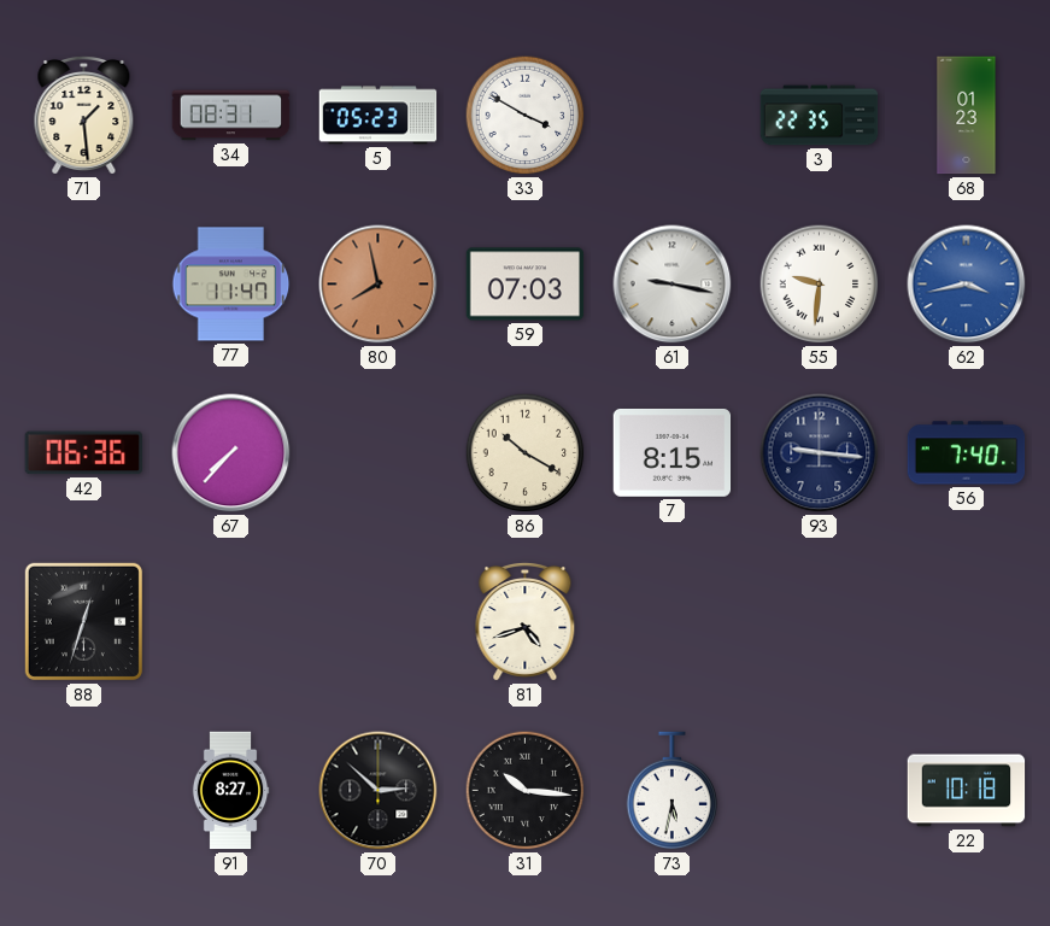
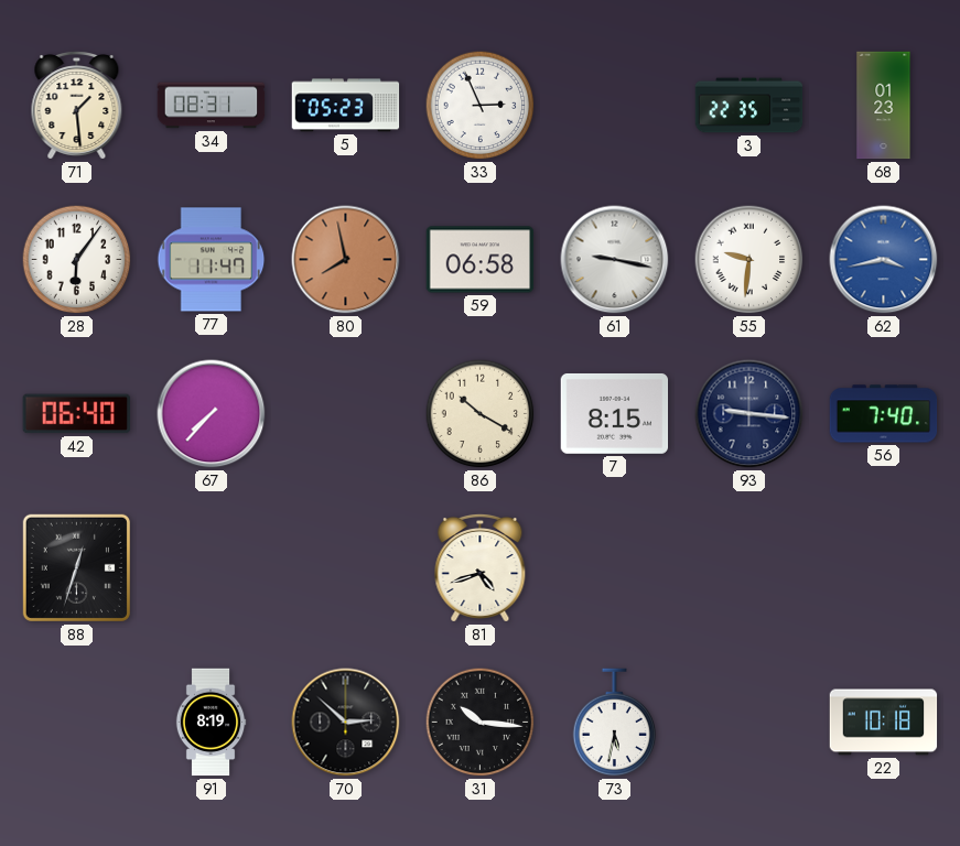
33: 3:50 -> 2:56 (481, 106)
28: none -> 6:06 (77, 260)
59: 07:03 -> 06:58 (481, 260)
42: 06:36 -> 06:40 (76, 414)
91: 8:27 -> 8:19 (211, 723)
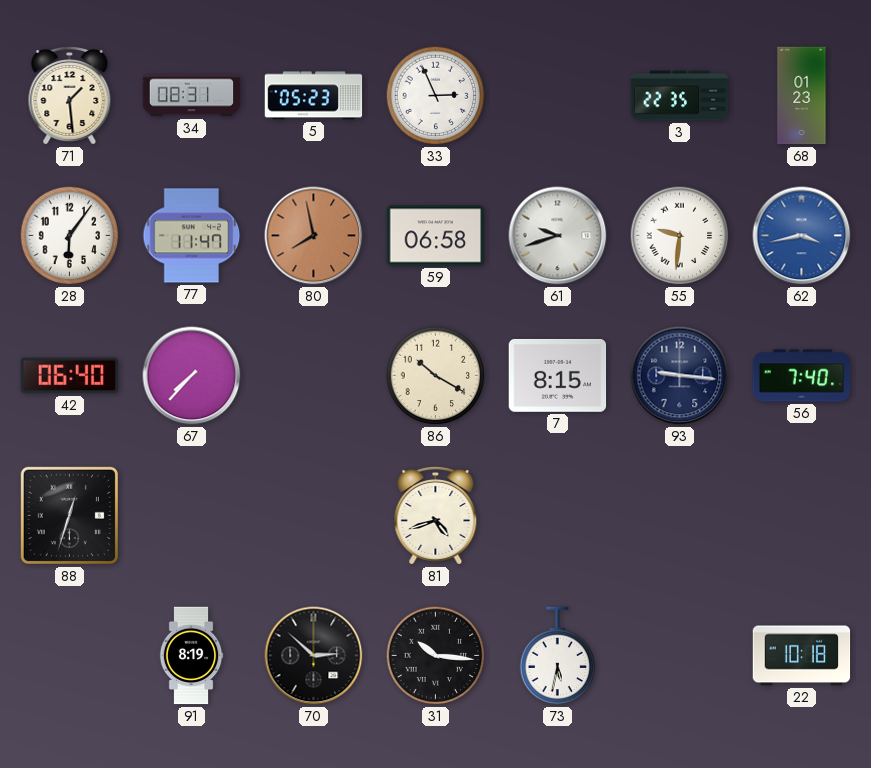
61: 9:17 -> 9:42 (558, 236)
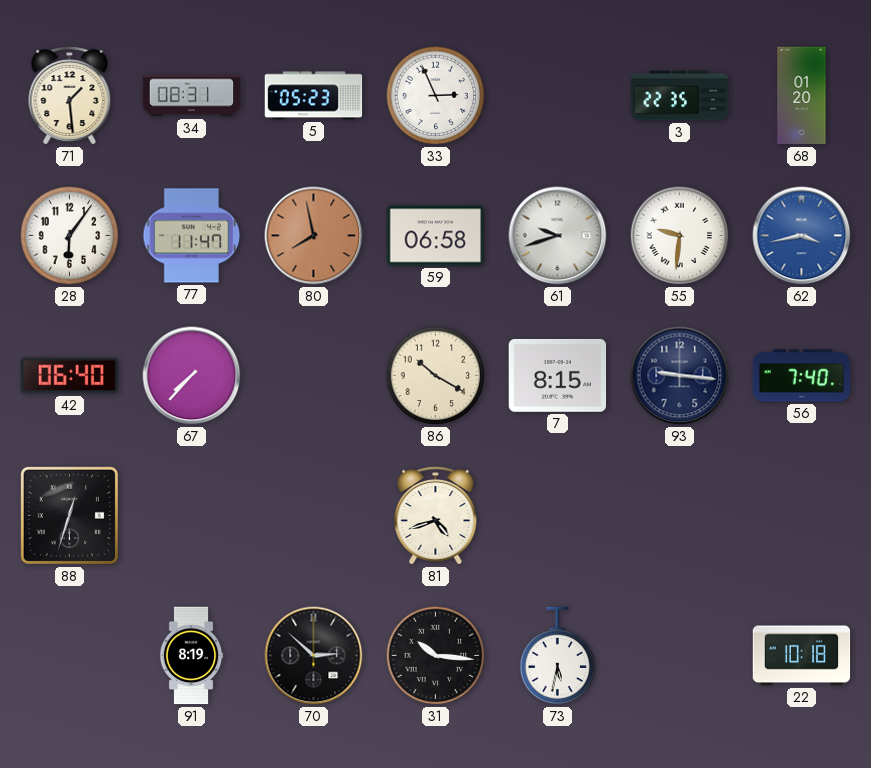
68: 01:23 -> 01:20 (802, 96)
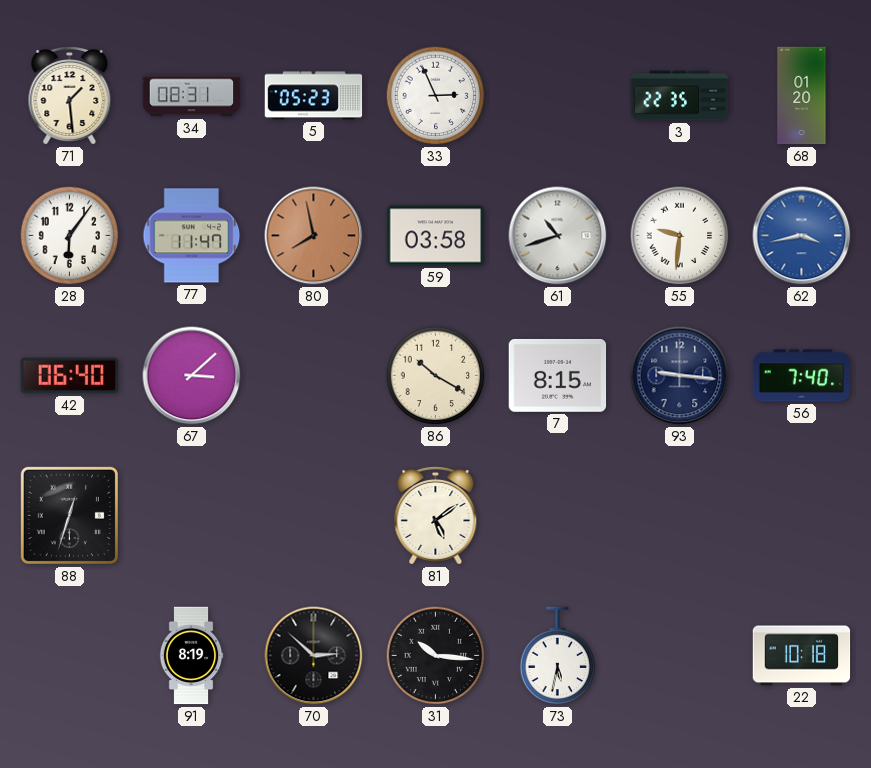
59: 06:58 -> 03:58 (436, 236)
61: 9:42 -> 10:42 (558, 236)
67: 7:37 -> 3:08 (192, 376)
81: 4:42 -> 5:09 (436, 515)
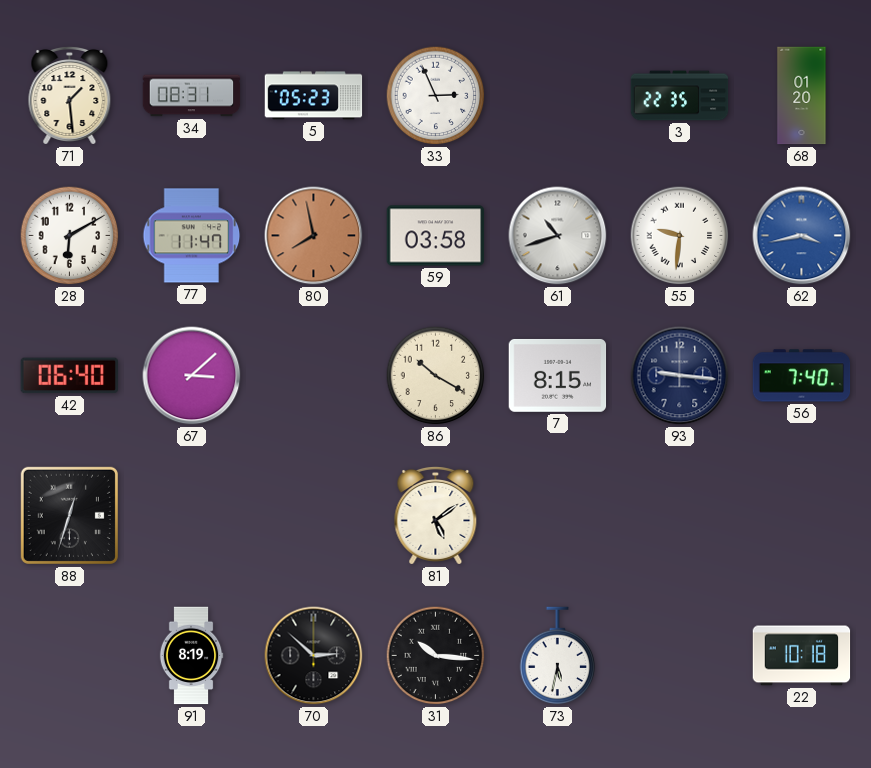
28: 6:06 -> 6:10 (70, 236)
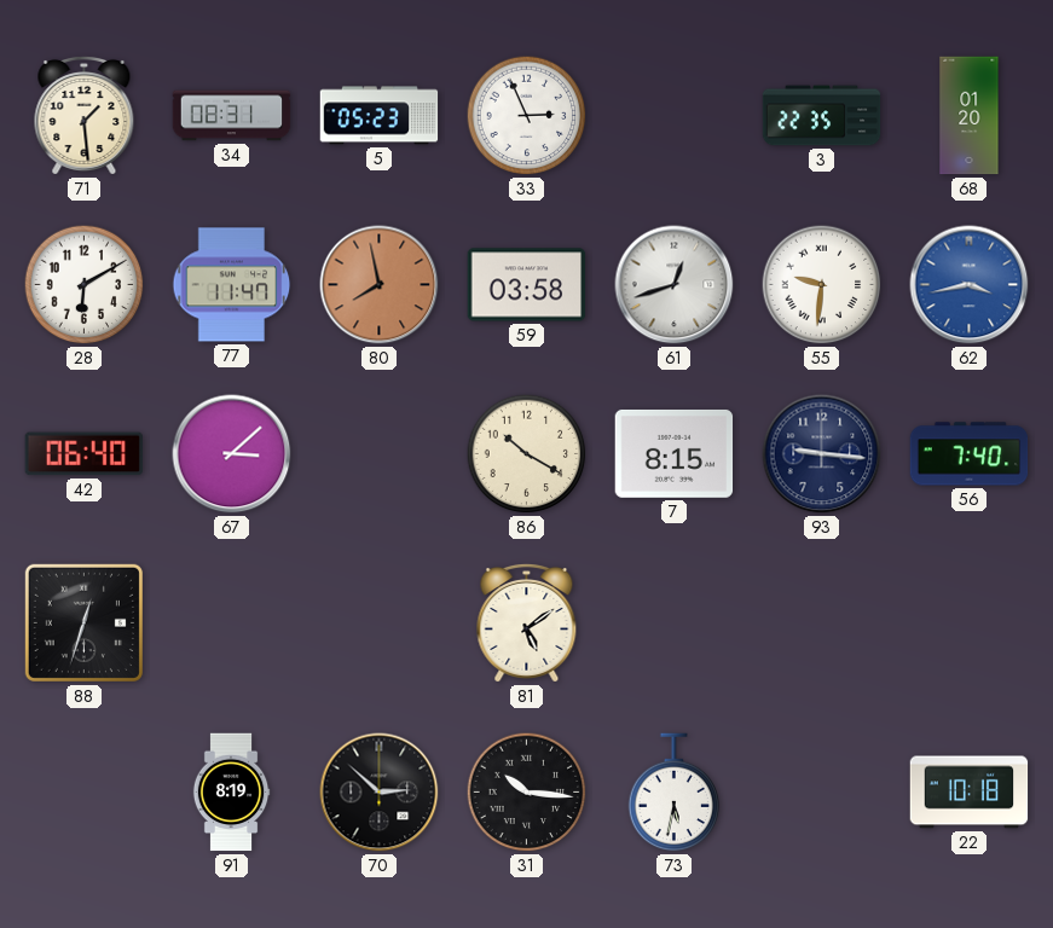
61: 10:42 -> 12:42 (675, 285)
